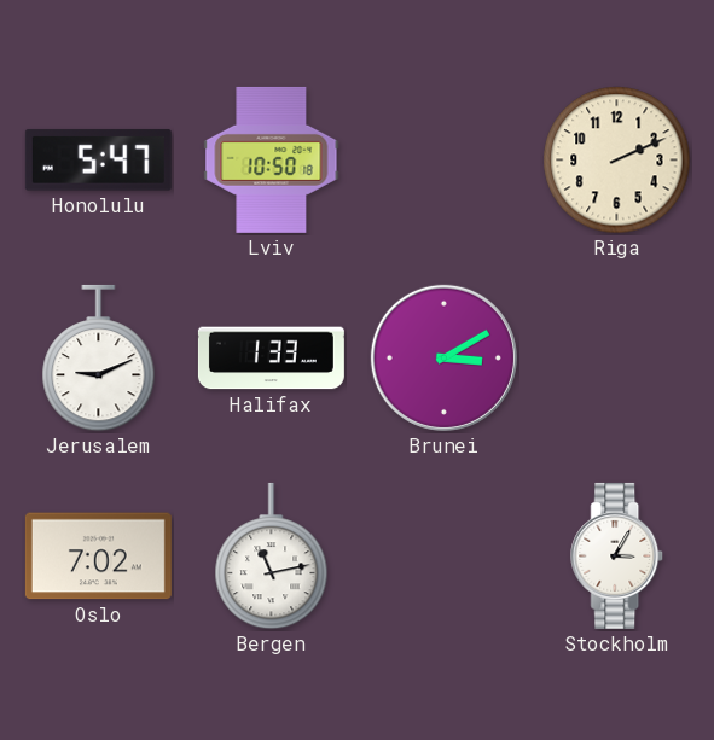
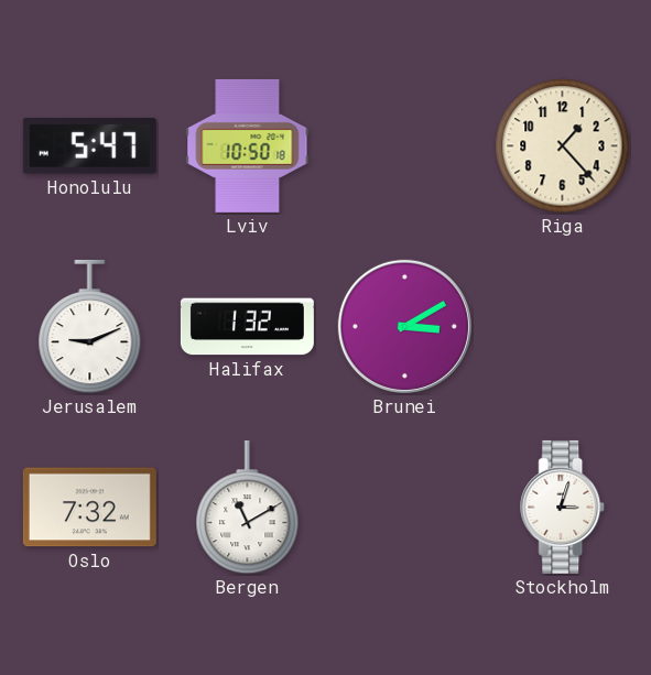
Riga: 2:11 -> 1:23 (563, 146)
Halifax: 1:33 -> 1:32 (247, 327)
Oslo: 7:02 -> 7:32 (89, 508)
Bergen: 11:13 -> 11:10 (248, 508)
Stockholm: 3:05 -> 3:03 (563, 507)
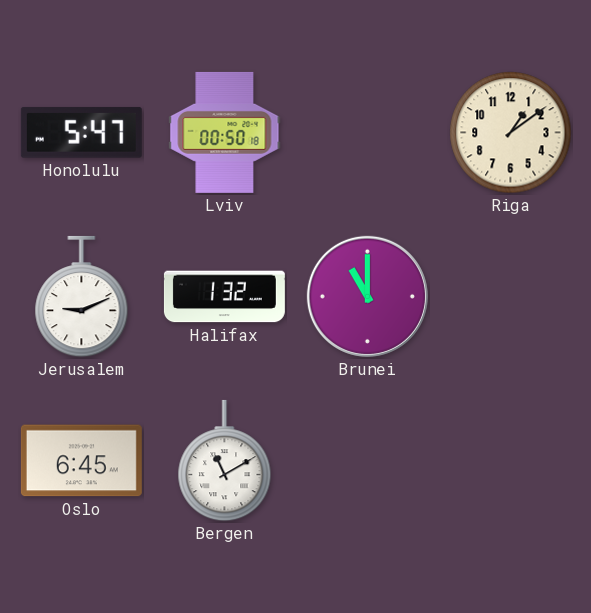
Lviv: 10:50 -> 00:50 (225, 132)
Riga: 1:23 -> 1:09 (511, 133)
Brunei: 3:10 -> 11:00 (367, 296)
Oslo: 7:32 -> 6:45 (81, 461)
Stockholm: 3:03 -> none (563, 507)
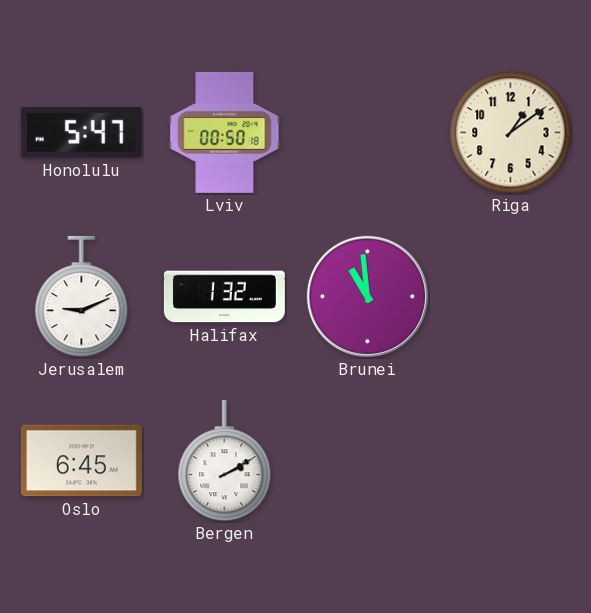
Brunei: 11:00 -> 10:59 (367, 296)
Bergen: 11:10 -> 2:10 (225, 461)
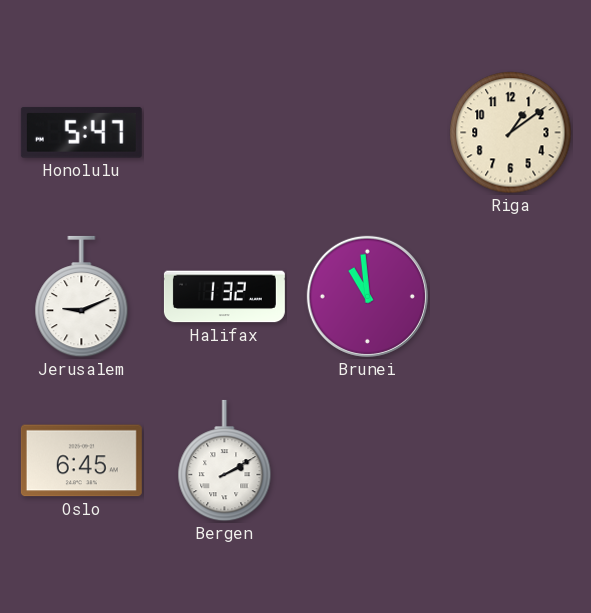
Lviv: 00:50 -> none (225, 132)
